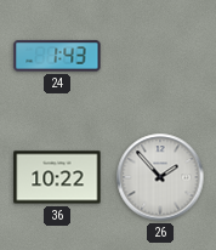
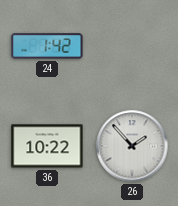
24: 1:43 -> 1:42 (47, 46)
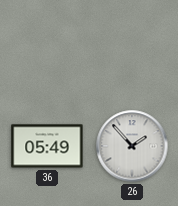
24: 1:42 -> none (47, 46)
36: 10:22 -> 05:49 (47, 146)
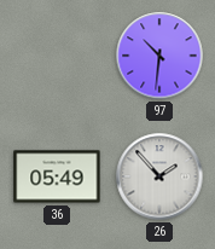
97: none -> 10:31 (159, 56)
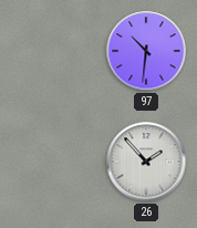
36: 05:49 -> none (57, 176)
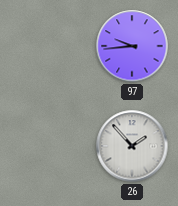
97: 10:31 -> 9:44 (132, 46)
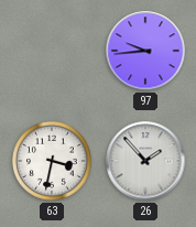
63: none -> 3:32 (52, 161)
